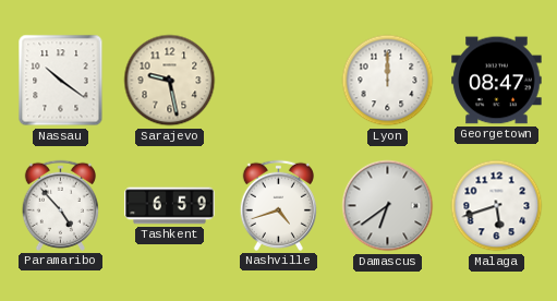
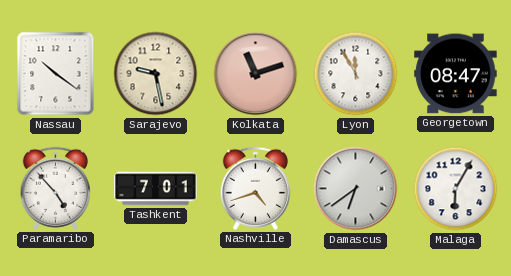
Kolkata: none -> 11:12 (256, 74)
Lyon: 12:00 -> 11:55 (356, 74)
Tashkent: 6:59 -> 7:01 (156, 189)
Malaga: 5:42 -> 6:05 (456, 189)
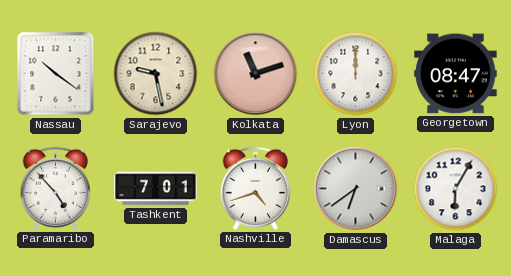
Lyon: 11:55 -> 12:00 (356, 74)
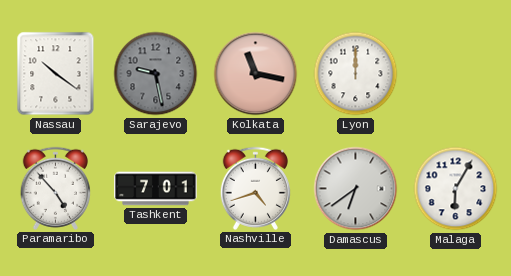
Sarajevo dial: cream -> grey (156, 74)
Kolkata: 11:12 -> 11:17 (256, 74)
Georgetown: 08:47 -> none (456, 74)
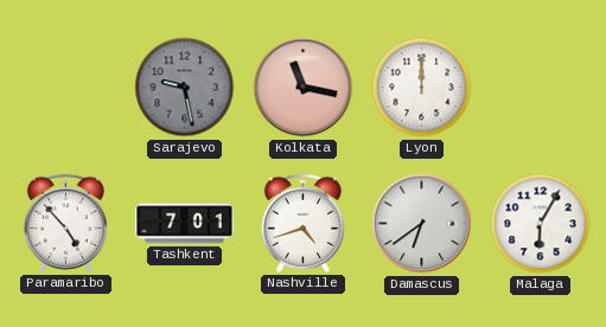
Nassau: 10:21 -> none (56, 74)
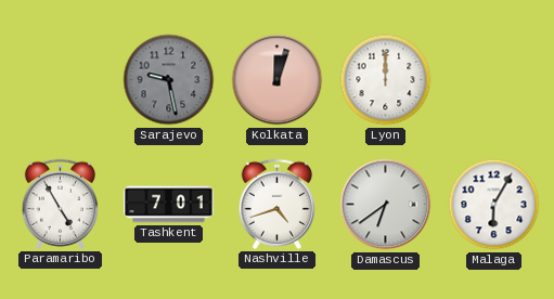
Kolkata: 11:17 -> 12:03 (278, 80)
Paramaribo: 4:53 -> 4:55 (60, 204)
